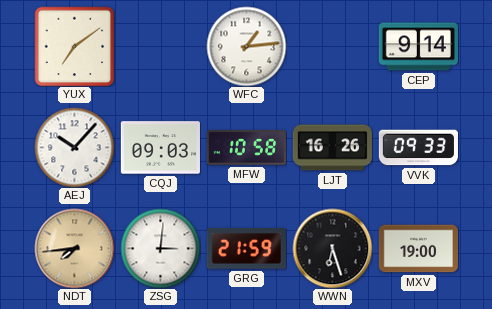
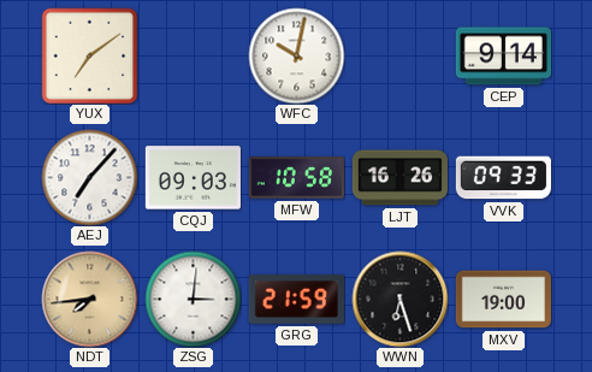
WFC: 1:14 -> 10:02 (296, 55)
AEJ: 10:07 -> 7:07 (89, 177)
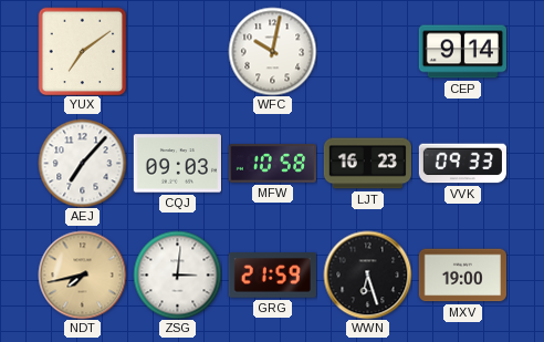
LJT: 16:26 -> 16:23 (367, 164)
NDT: 7:44 -> 7:43 (82, 274)
